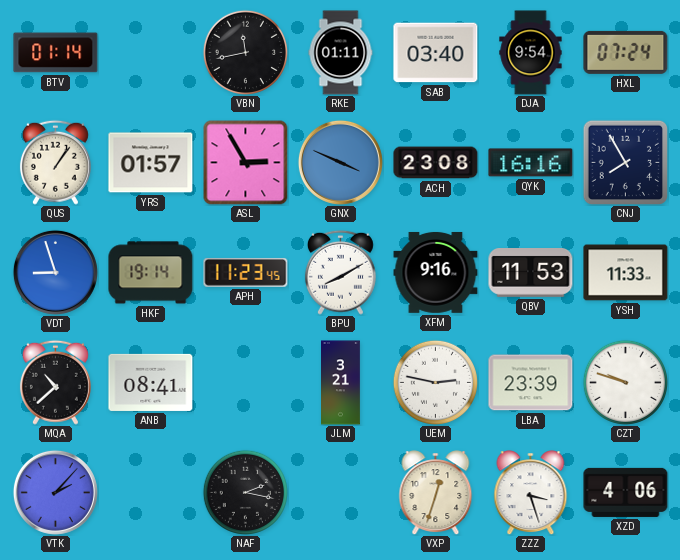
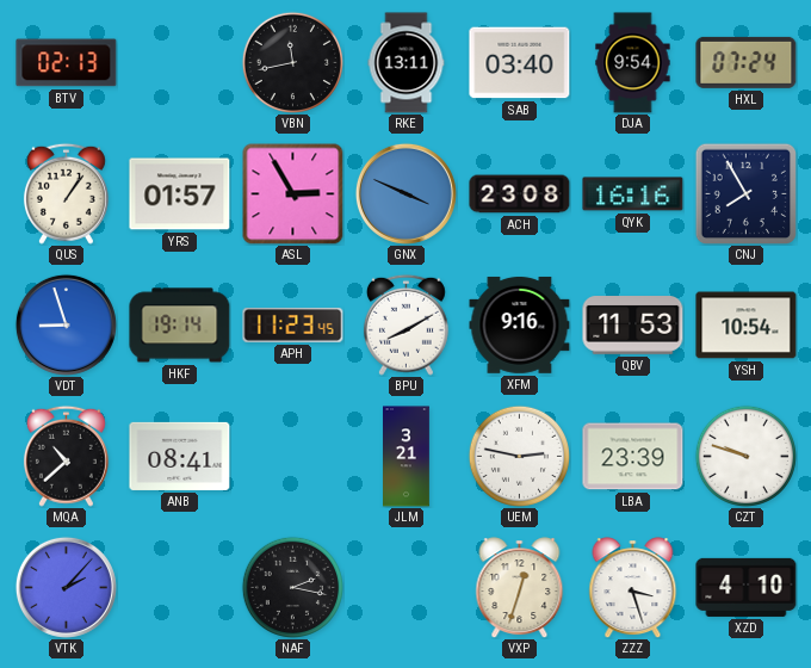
BTV: 01:14 -> 02:13 (67, 63)
RKE: 01:11 -> 13:11 (407, 63)
YSH: 11:33 -> 10:54 (747, 326)
XZD: 4:06 -> 4:10 (747, 587)
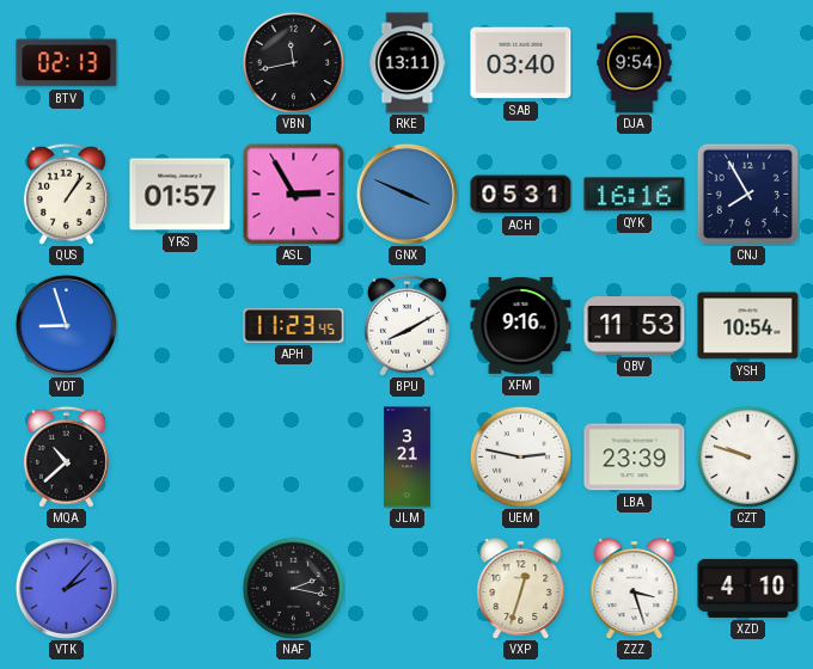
HXL: 07:24 -> none (747, 62)
ACH: 23:08 -> 05:31 (521, 195)
HKF: 19:14 -> none (180, 326)
ANB: 08:41 -> none (180, 456)
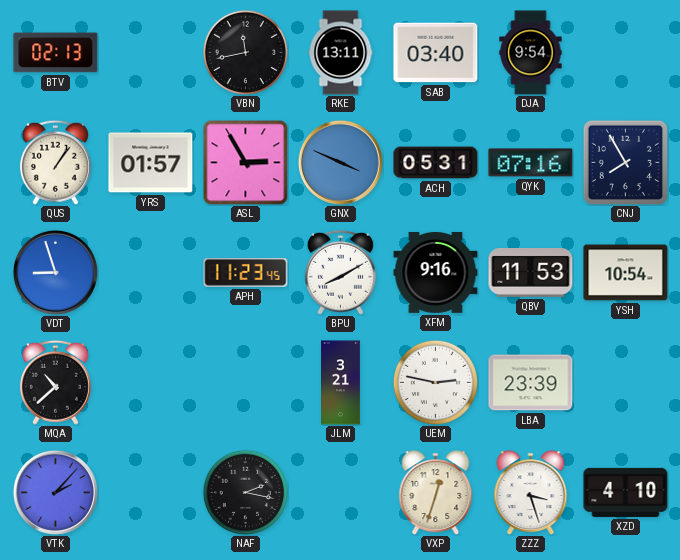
QYK: 16:16 -> 07:16 (531, 163)
CZT: 9:48 -> none (747, 456)
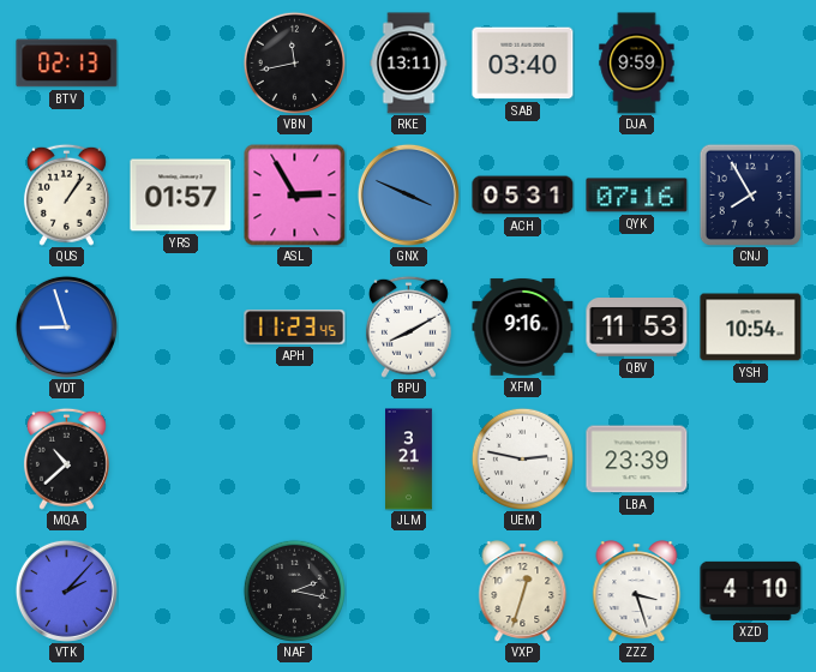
DJA: 9:54 -> 9:59 (637, 64)
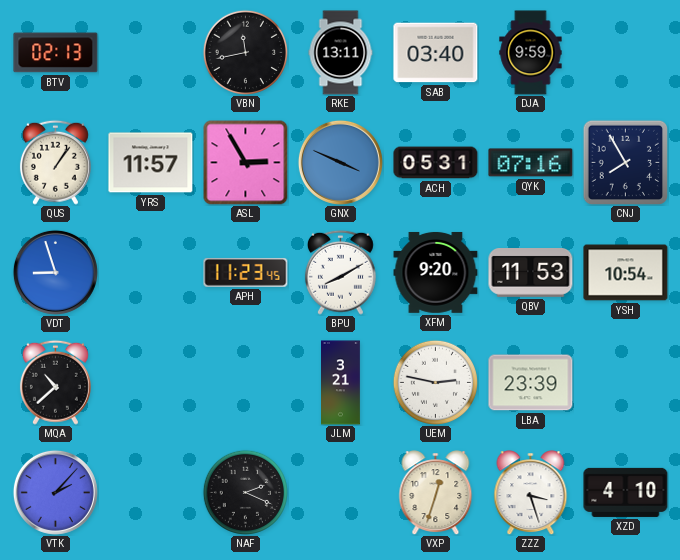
YRS: 01:57 -> 11:57 (151, 163)
XFM: 9:16 -> 9:20 (436, 273)
NAF: 2:17 -> 2:19 (245, 492)
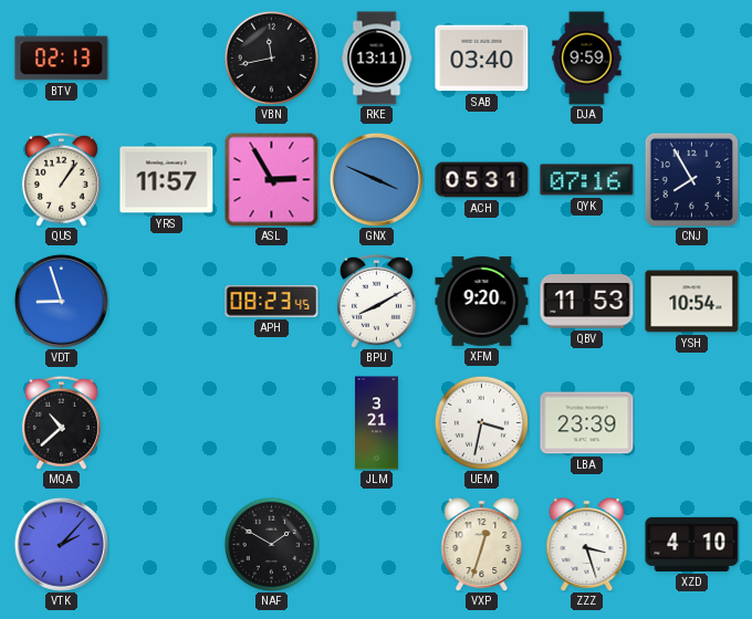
APH: 11:23 -> 08:23 (272, 301)
UEM: 2:47 -> 3:32 (481, 422)
NAF: 2:19 -> 1:50 (271, 544)
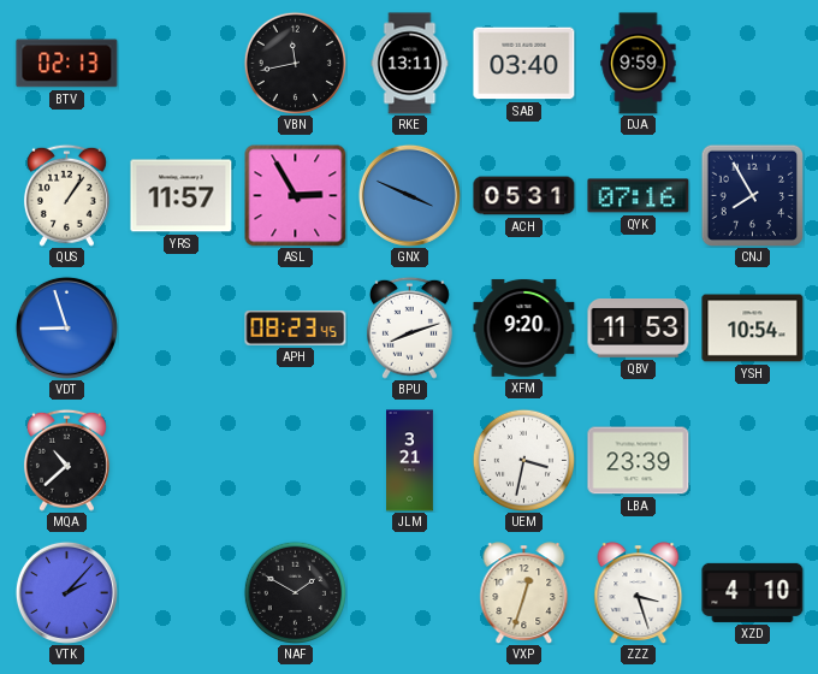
BPU: 8:10 -> 8:12 (409, 327)
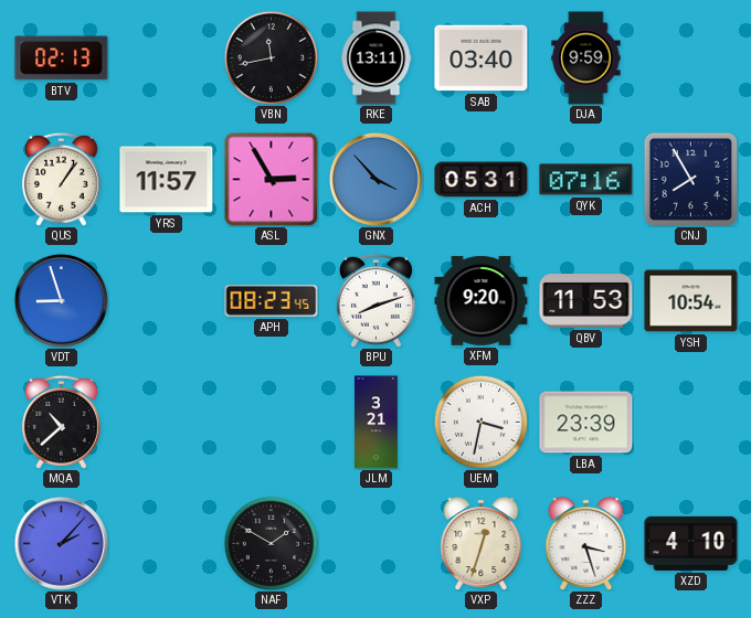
GNX: 3:49 -> 3:53 (375, 179)
